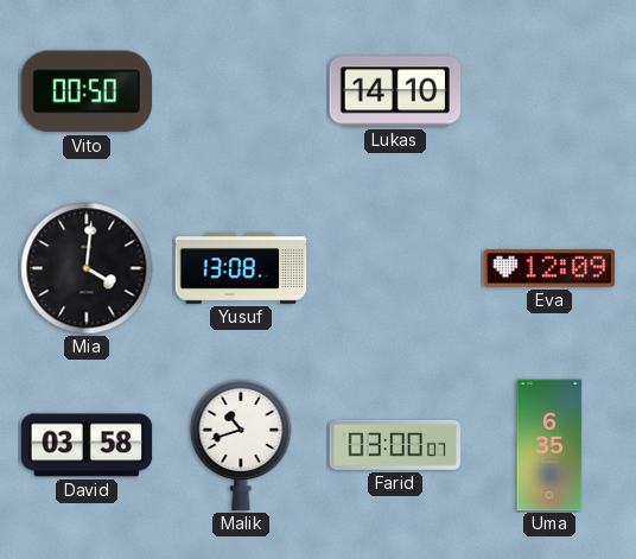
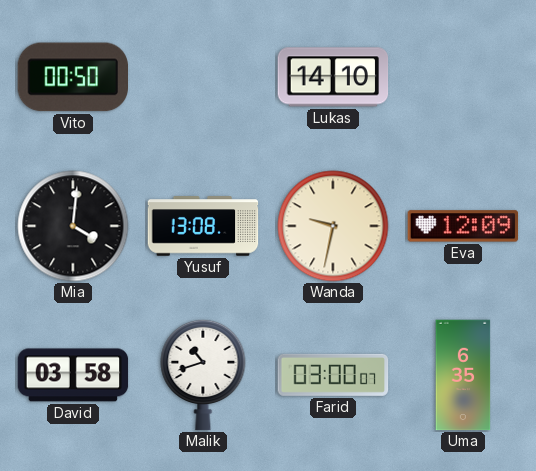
Wanda: none -> 9:32 (333, 226)
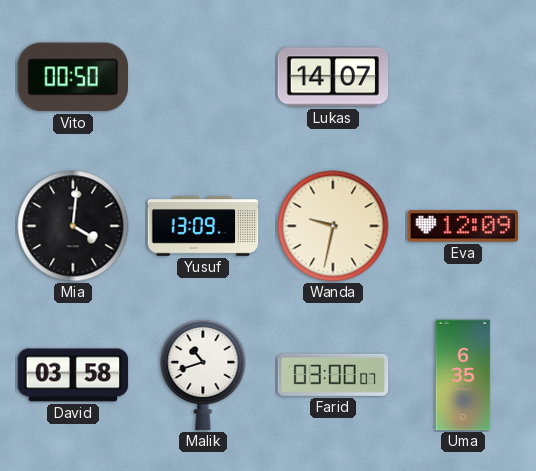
Lukas: 14:10 -> 14:07 (333, 77)
Yusuf: 13:08 -> 13:09 (203, 226)
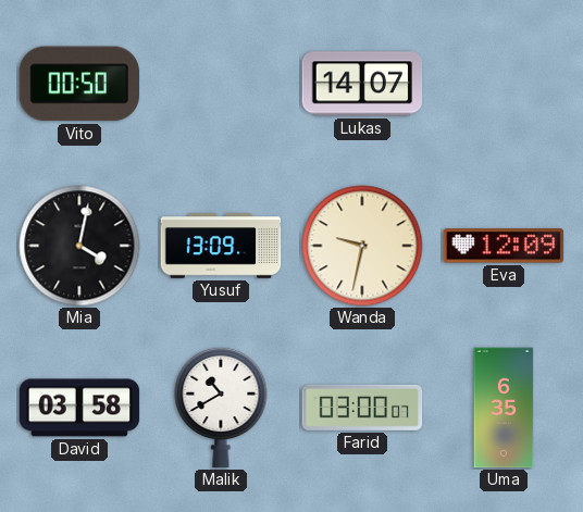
Mia: 4:01 -> 4:02 (79, 246)
Malik: 10:42 -> 10:40 (221, 408)
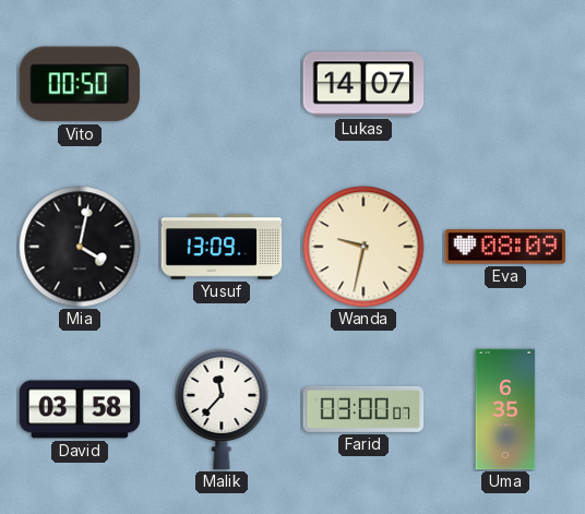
Eva: 12:09 -> 08:09 (505, 247)
Malik: 10:40 -> 11:37 (222, 409)
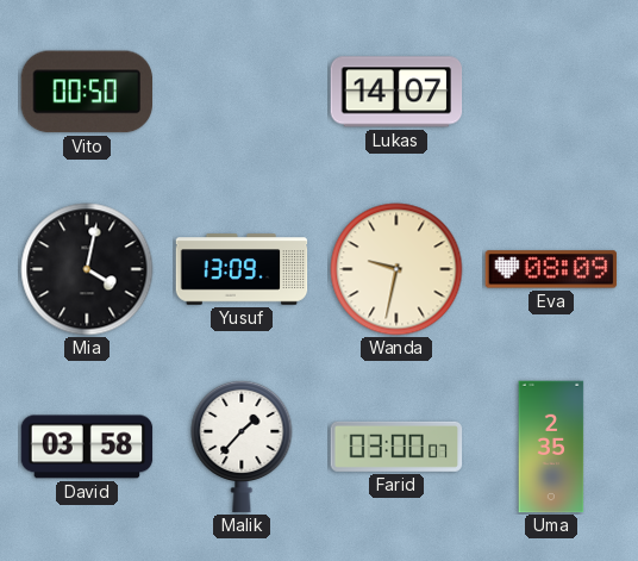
Malik: 11:37 -> 1:37 (242, 447)
Uma: 6:35 -> 2:35 (551, 447)
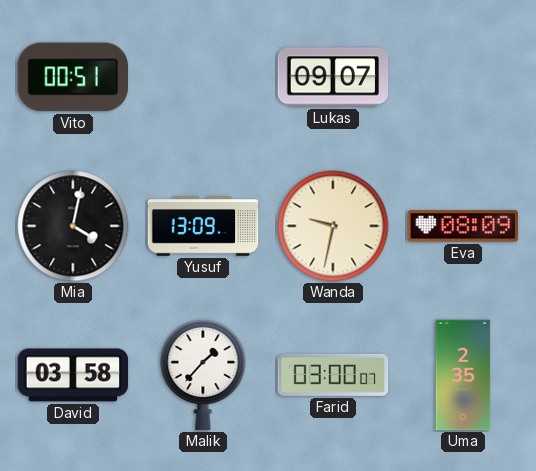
Vito: 00:50 -> 00:51 (73, 77)
Lukas: 14:07 -> 09:07 (333, 77)
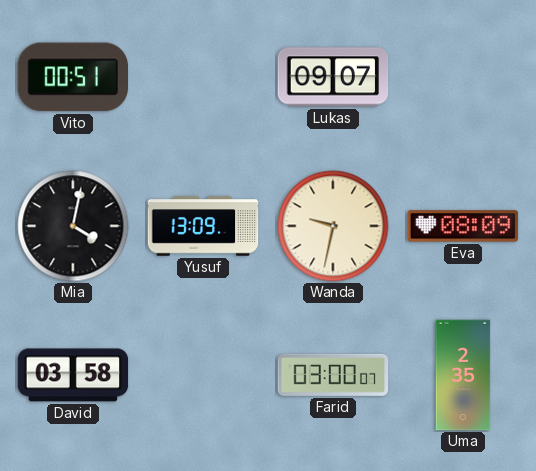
Malik: 1:37 -> none (203, 375)
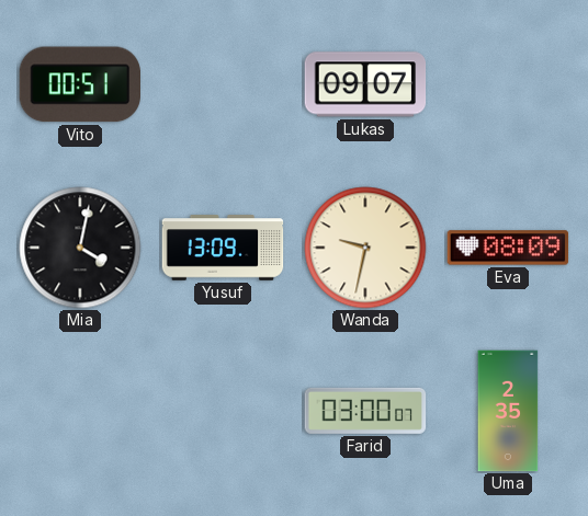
David: 03:58 -> none (73, 375)
